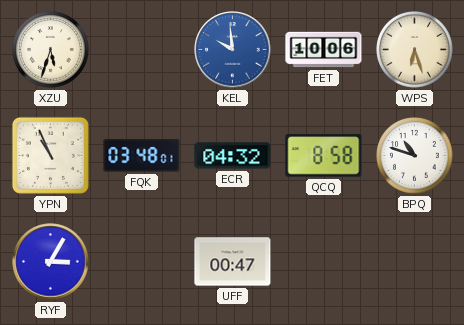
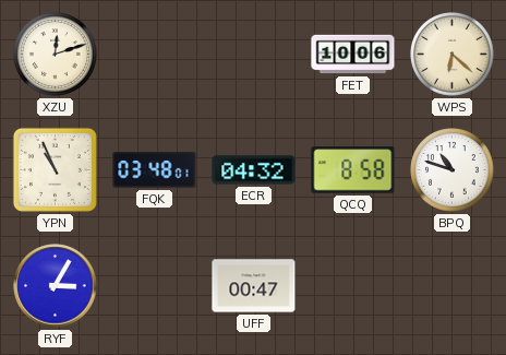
XZU: 5:33 -> 12:12 (56, 55)
KEL: 9:59 -> none (233, 50)
WPS: 6:27 -> 6:22 (453, 55)
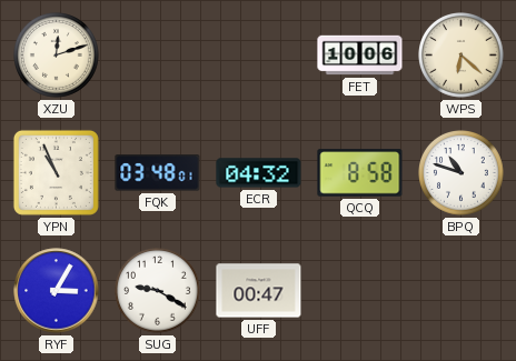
SUG: none -> 9:20 (158, 291)
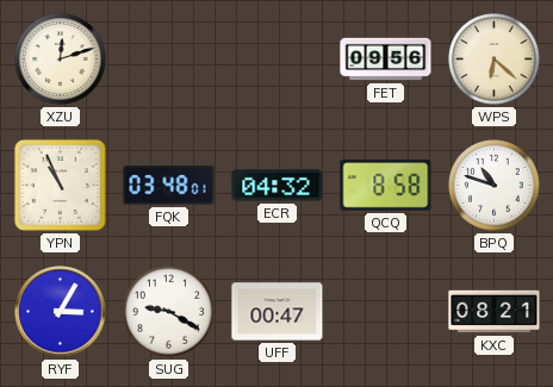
FET: 10:06 -> 09:56 (386, 60)
KXC: none -> 08:21 (495, 312)
